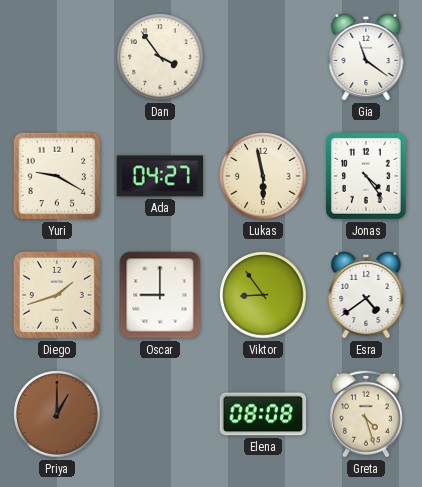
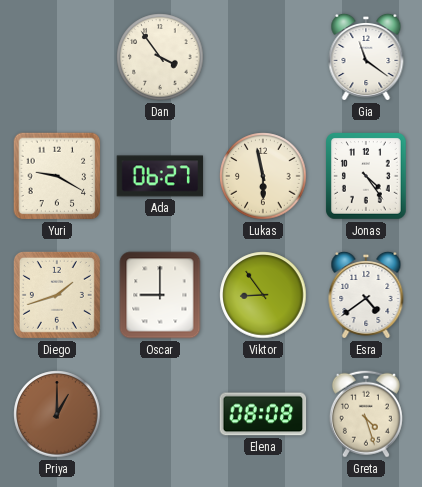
Ada: 04:27 -> 06:27 (160, 176)
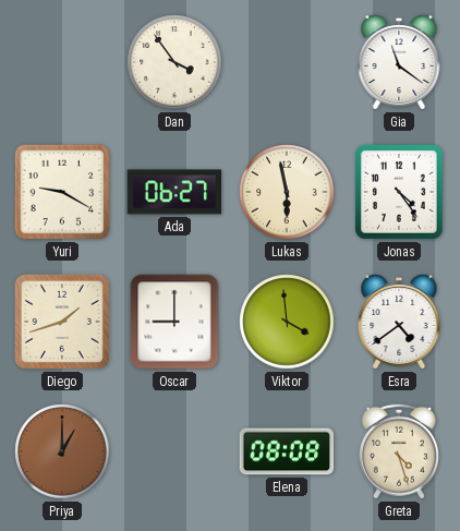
Viktor: 8:54 -> 3:59 (287, 322)
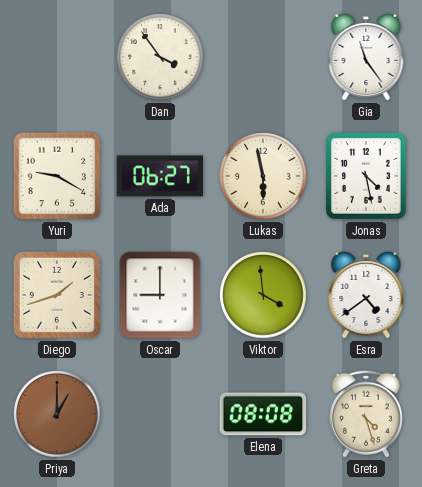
Gia: 11:21 -> 11:24 (366, 57)
Jonas: 4:24 -> 4:28 (367, 177)
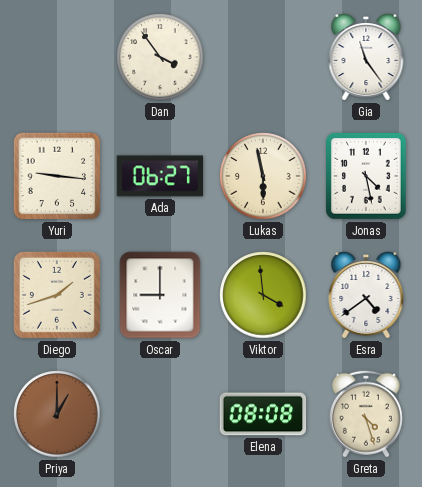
Yuri: 9:20 -> 9:16 (57, 176)
